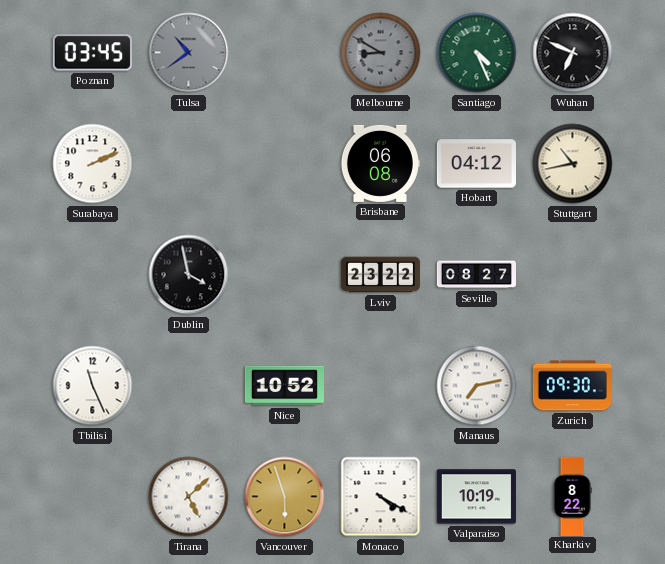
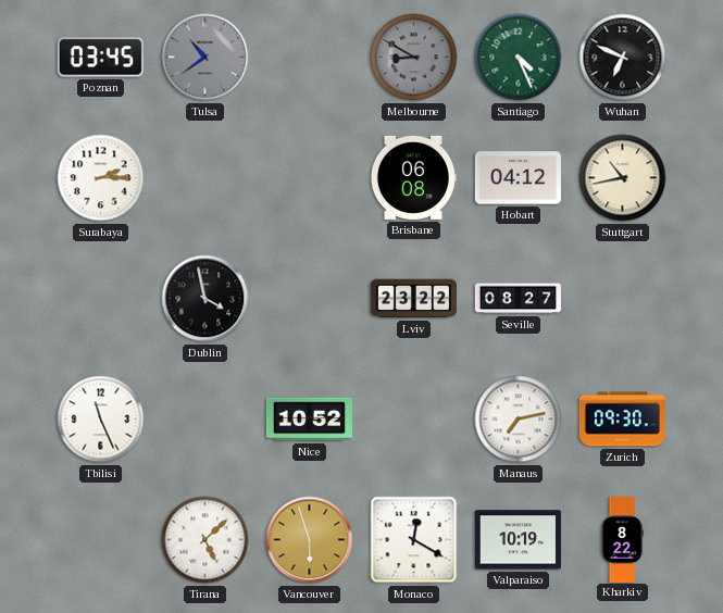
Surabaya: 2:11 -> 2:15 (101, 178)
Monaco: 4:20 -> 12:20 (414, 540)
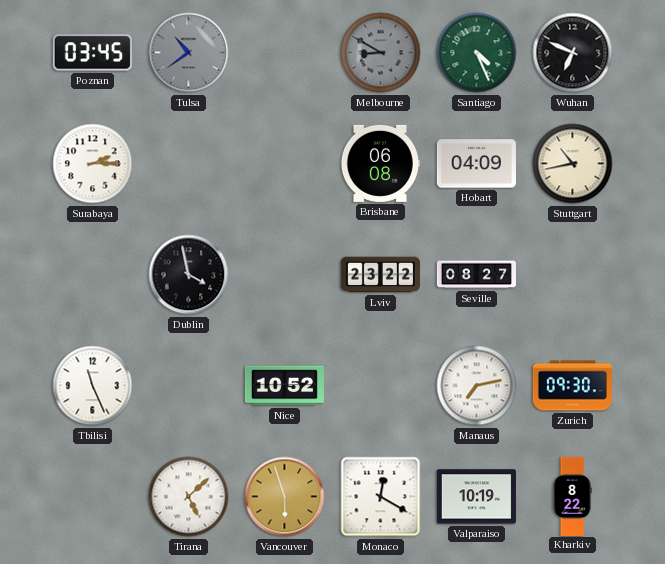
Hobart: 04:12 -> 04:09 (476, 164)
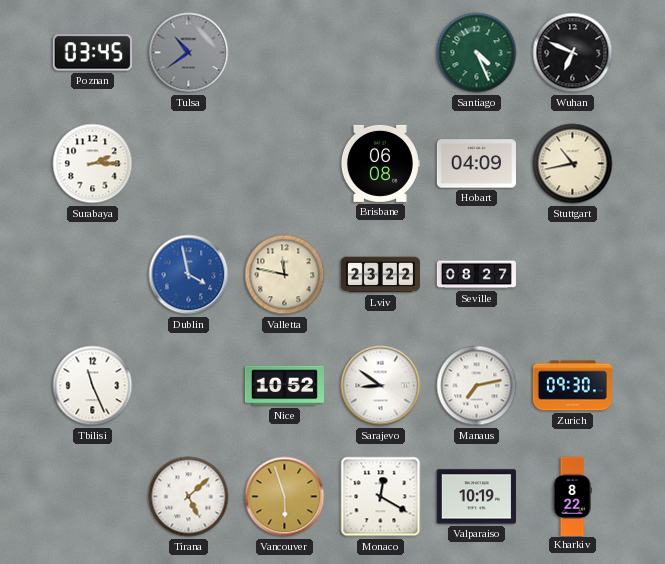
Melbourne: 8:50 -> none (381, 53)
Dublin dial: black -> blue (189, 275)
Valletta: none -> 11:47 (285, 275)
Sarajevo: none -> 8:51 (381, 386)
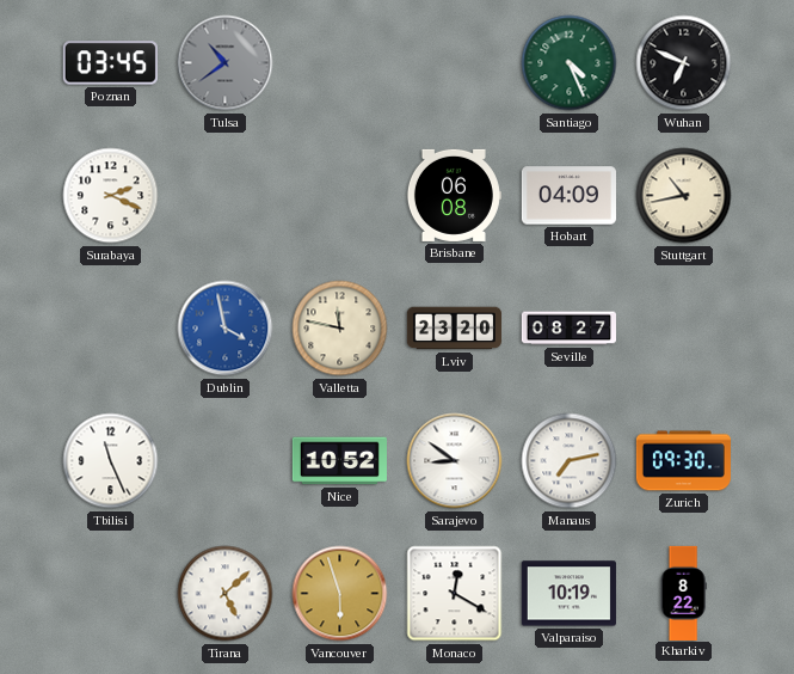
Surabaya: 2:15 -> 2:19 (111, 196)
Lviv: 23:22 -> 23:20 (454, 329)
